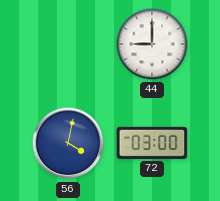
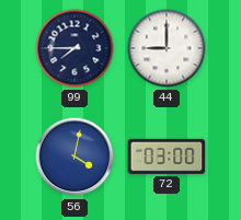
99: none -> 7:45 (74, 48)
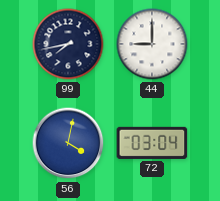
99: 7:45 -> 7:43 (68, 44)
72: 03:00 -> 03:04 (152, 143)
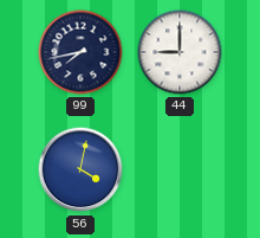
72: 03:04 -> none (152, 143)
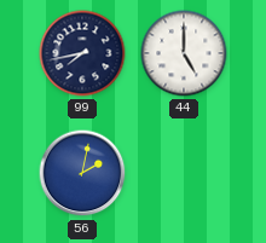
44: 9:00 -> 5:00 (184, 53)
56: 4:02 -> 2:02 (82, 173)
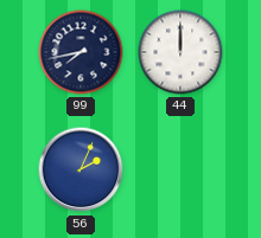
44: 5:00 -> 12:00 (180, 52)
56: 2:02 -> 2:04 (81, 169)
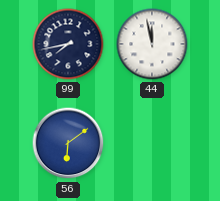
44: 12:00 -> 11:58 (152, 44)
56: 2:04 -> 6:09 (68, 143)
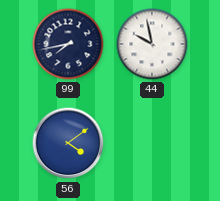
44: 11:58 -> 9:58 (152, 44)
56: 6:09 -> 4:09 (68, 143)
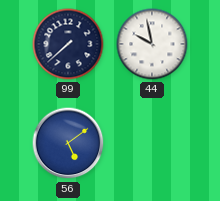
99: 7:43 -> 7:38 (68, 44)
56: 4:09 -> 5:09 (68, 143)
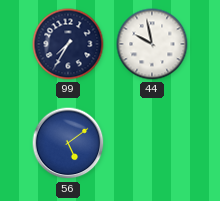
99: 7:38 -> 7:35 (68, 44)
